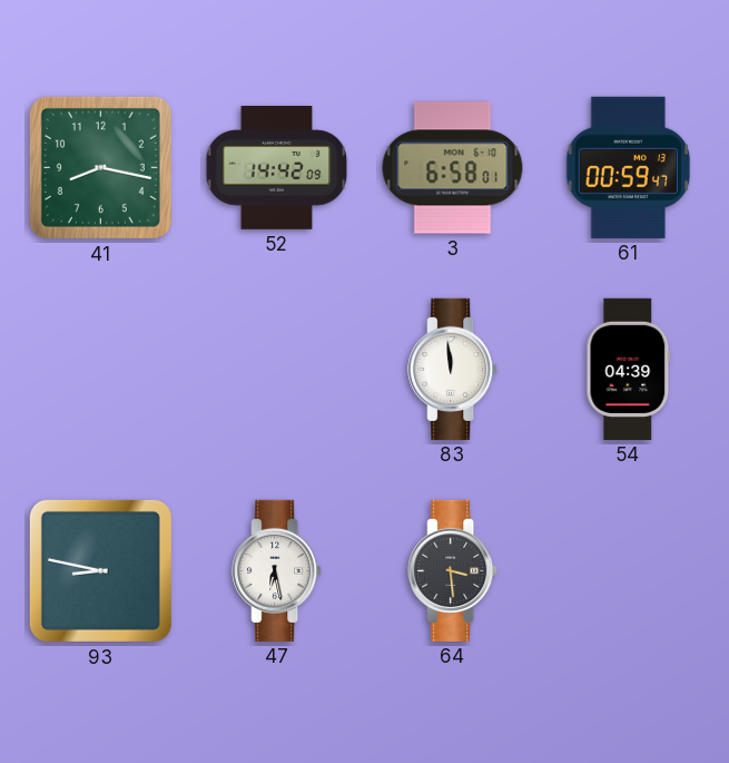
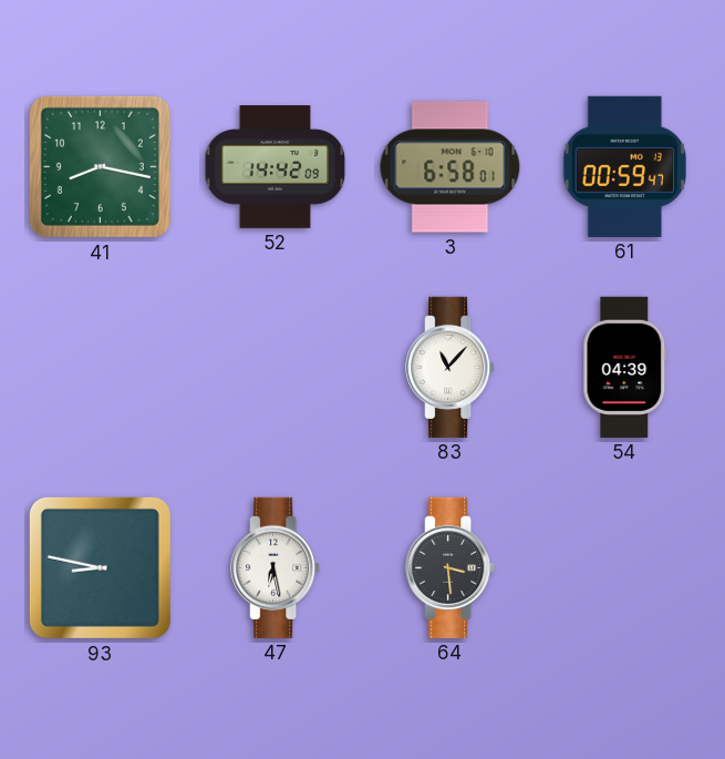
83: 11:59 -> 11:07 (450, 367)
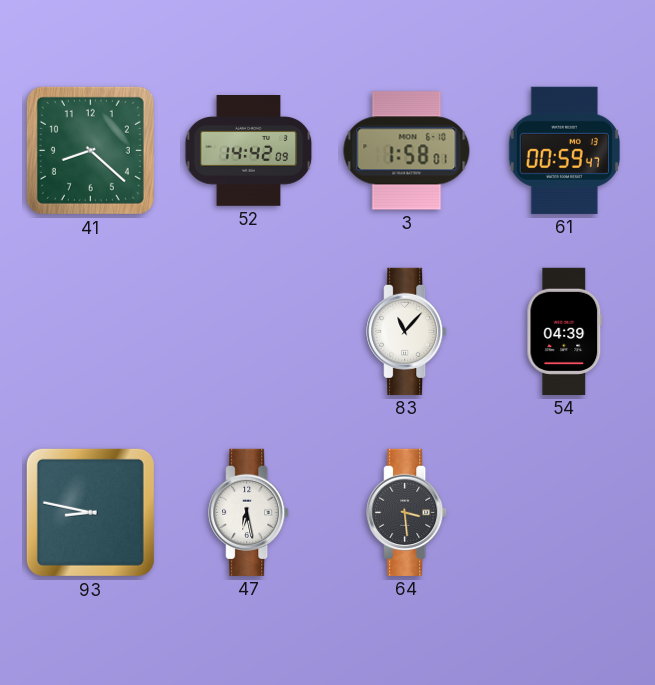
41: 8:17 -> 8:22 (90, 150)
3: 6:58 -> 1:58 (407, 151)
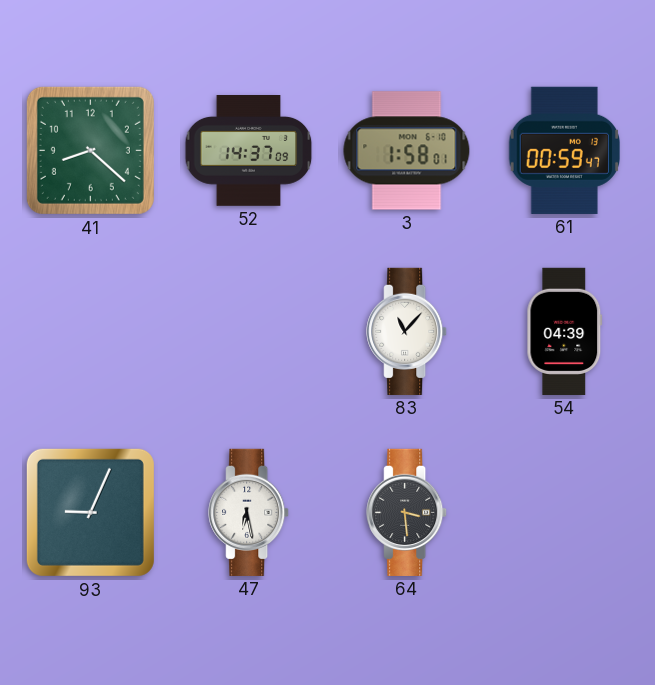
52: 14:42 -> 14:37 (249, 151)
93: 8:47 -> 9:04 (90, 512)
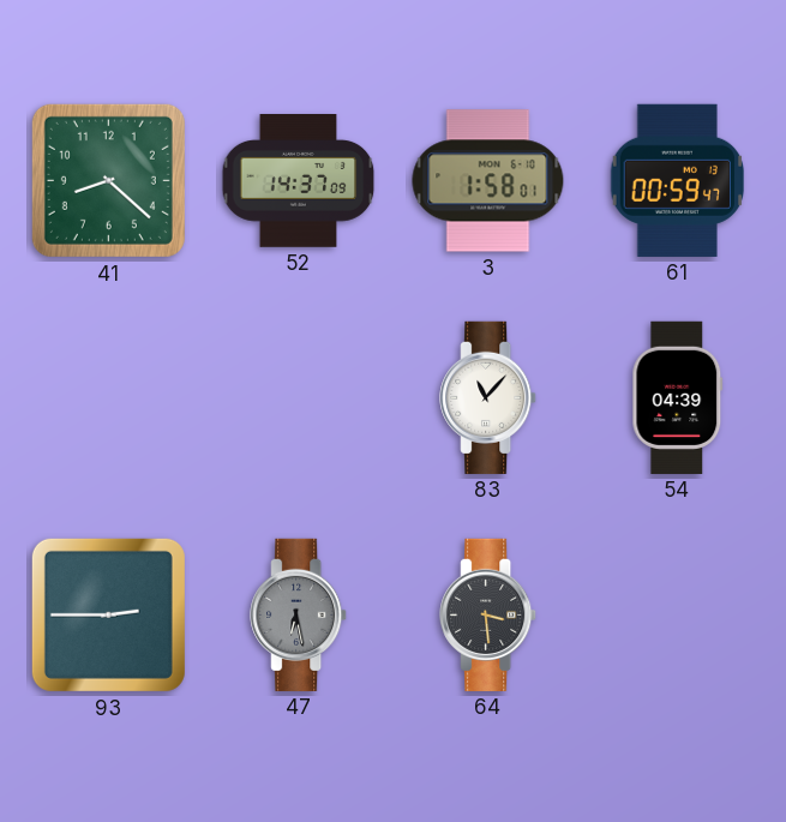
93: 9:04 -> 2:45 (108, 614)
47 dial: white -> grey (299, 614)
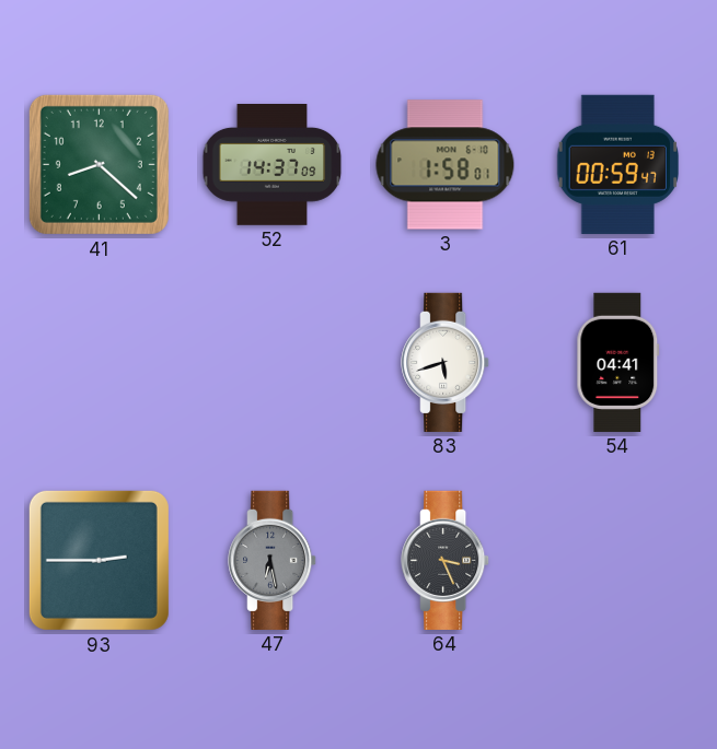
83: 11:07 -> 5:42 (446, 362)
54: 04:39 -> 04:41 (618, 362)
64: 3:29 -> 3:26 (446, 560)
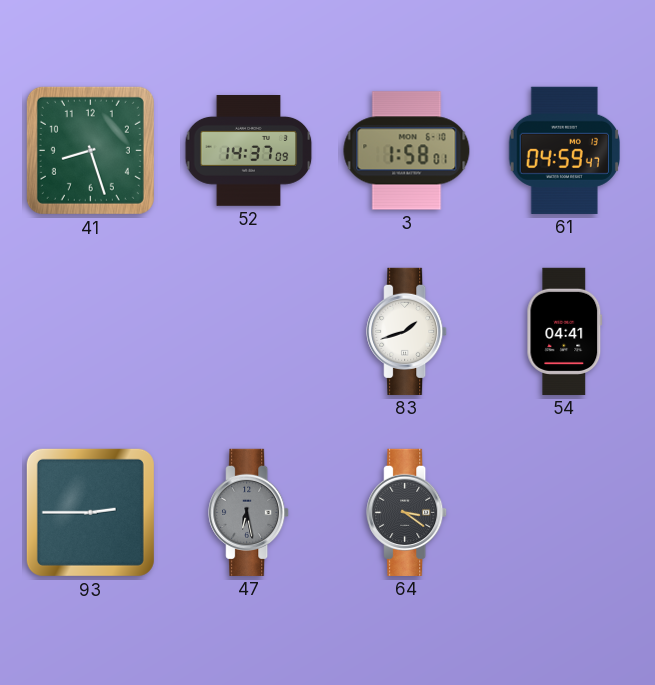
41: 8:22 -> 8:27 (90, 150)
61: 00:59 -> 04:59 (564, 150)
83: 5:42 -> 1:42 (407, 331)
64: 3:26 -> 3:21 (407, 512)
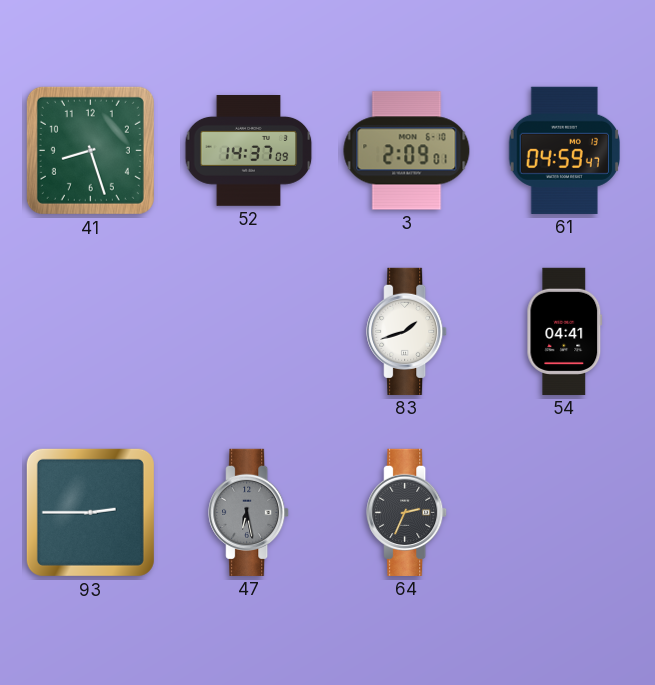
3: 1:58 -> 2:09 (407, 151)
64: 3:21 -> 2:34 (407, 512)
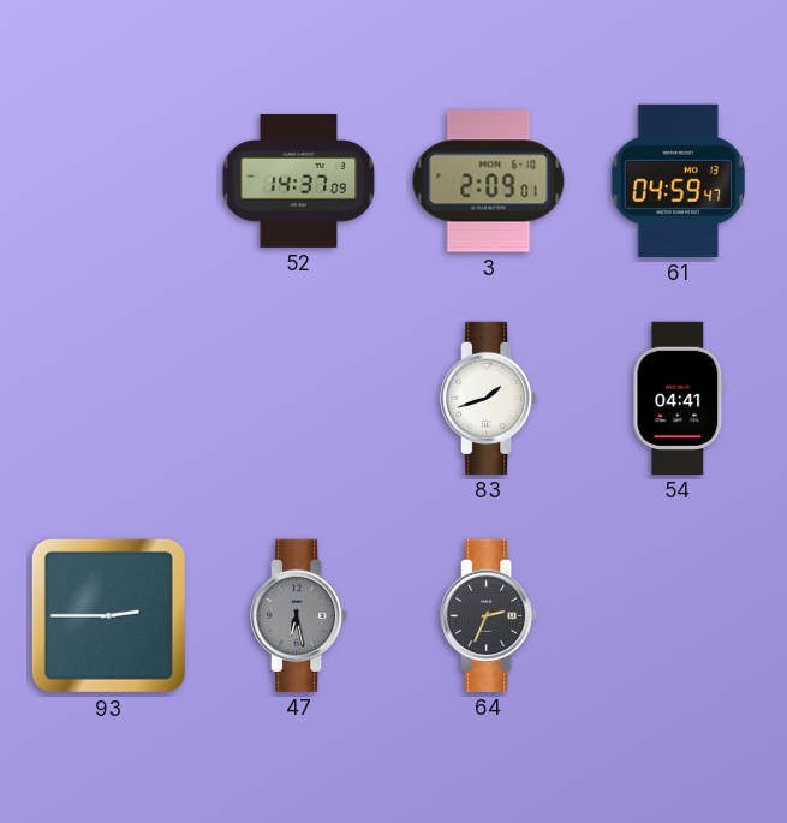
41: 8:27 -> none (90, 150)
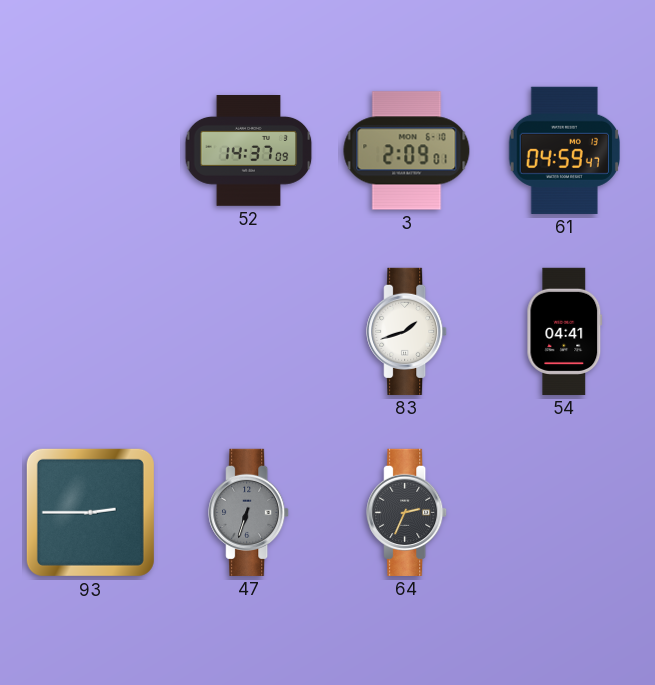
47: 6:28 -> 6:33 (249, 512)
